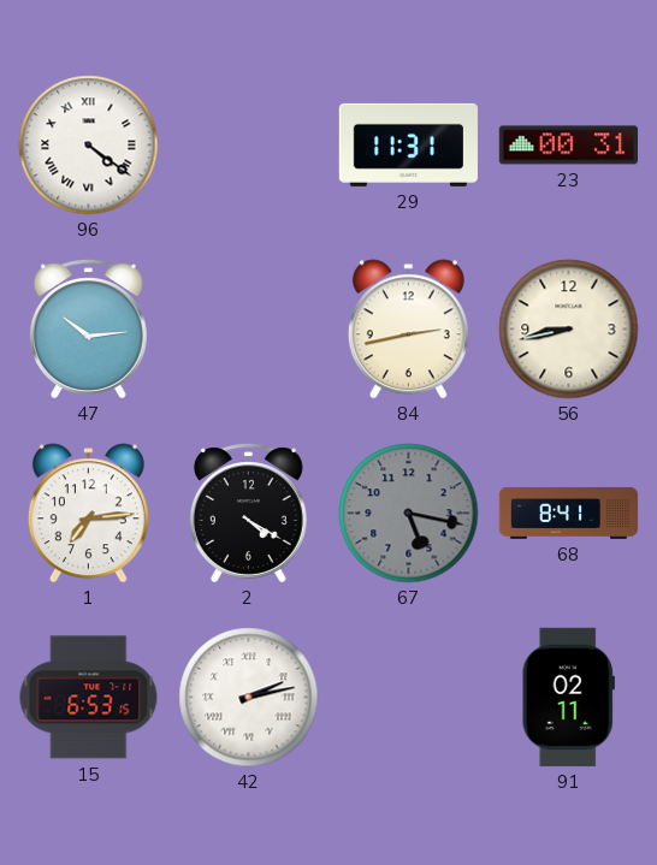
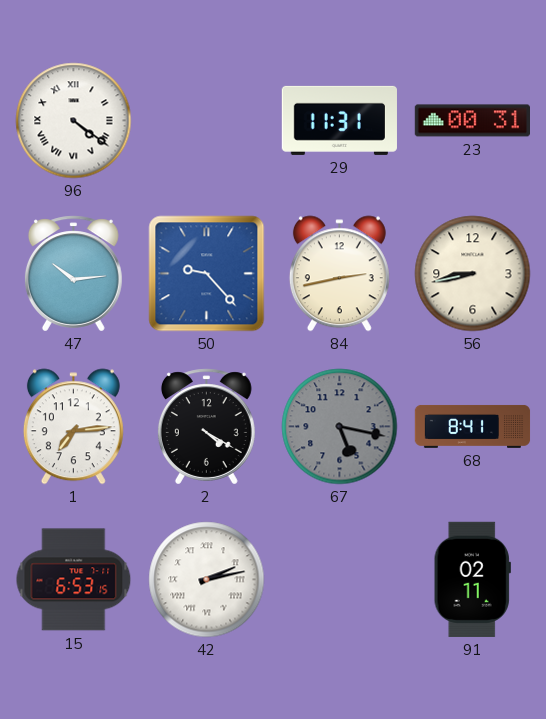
50: none -> 9:23 (207, 274)
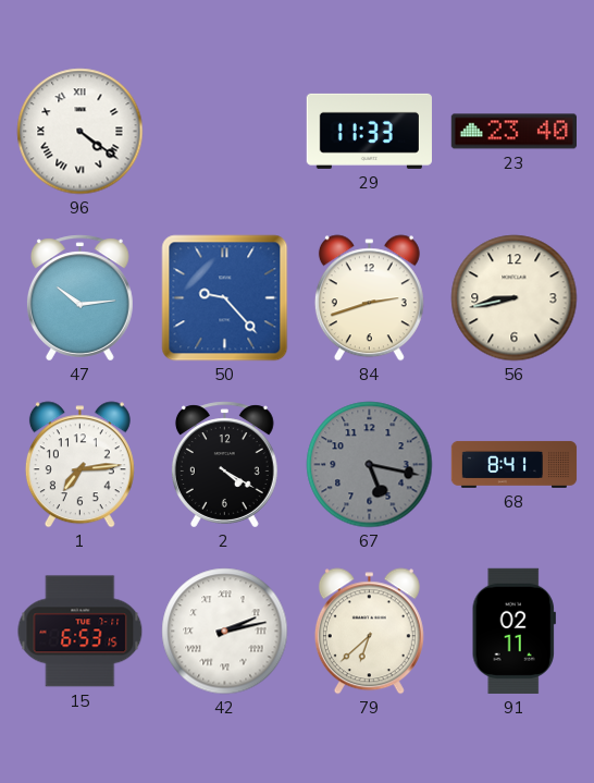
29: 11:31 -> 11:33 (369, 131)
23: 00:31 -> 23:40 (513, 132)
84: 2:43 -> 2:42 (369, 298)
79: none -> 6:38 (369, 632)
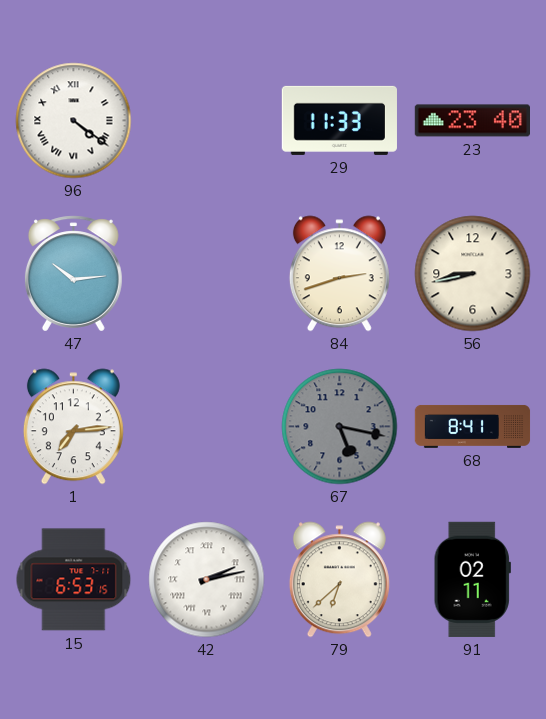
50: 9:23 -> none (225, 298)
2: 4:20 -> none (224, 465)
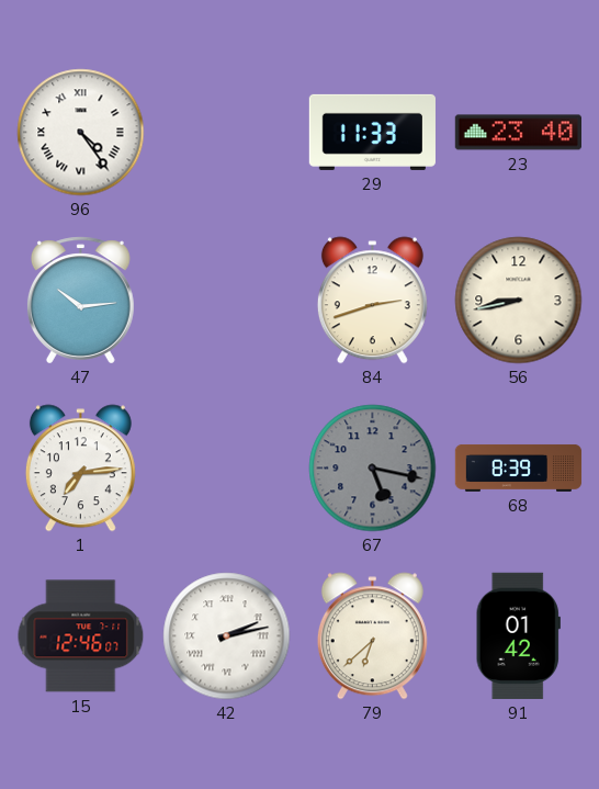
96: 4:21 -> 4:24 (81, 133)
68: 8:41 -> 8:39 (519, 469)
15: 6:53 -> 12:46 (81, 636)
91: 02:11 -> 01:42 (518, 635)
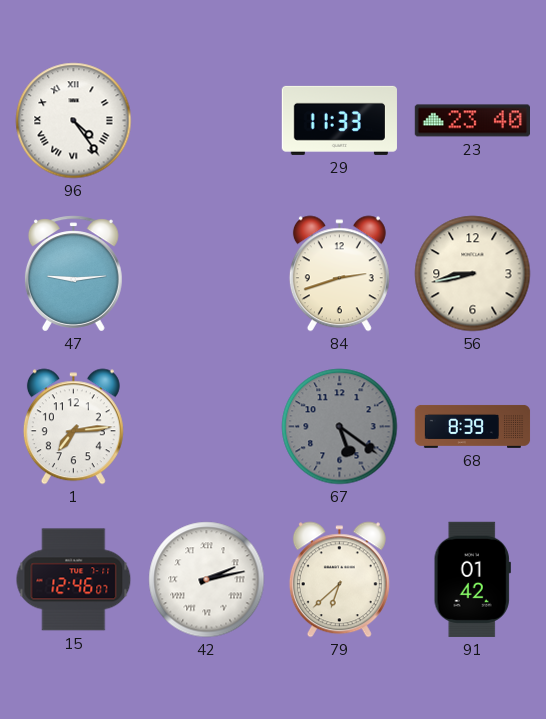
47: 10:14 -> 9:14 (73, 274)
67: 5:17 -> 5:21 (340, 427)
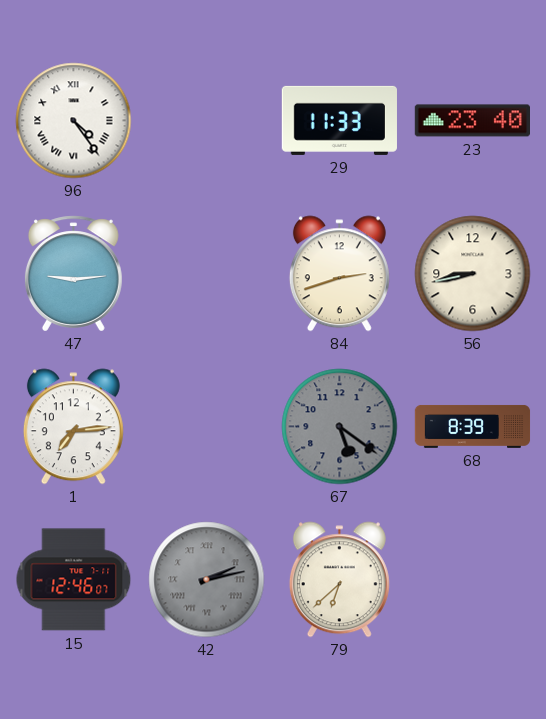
42 dial: white -> grey (207, 580)
91: 01:42 -> none (472, 579)
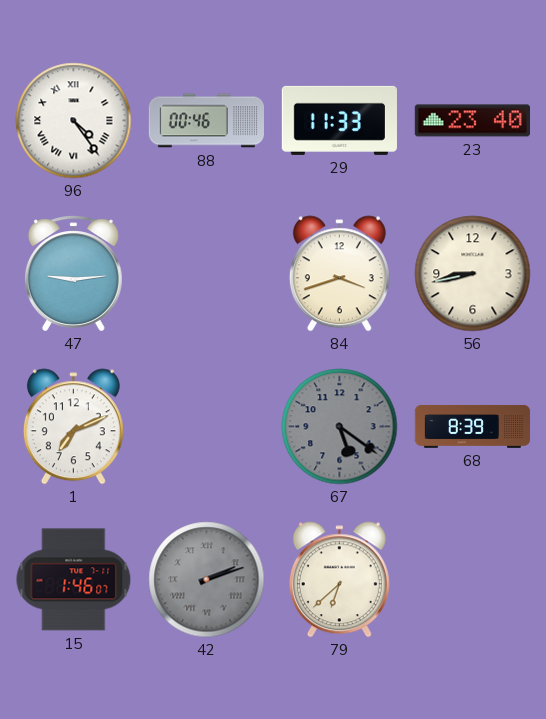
88: none -> 00:46 (207, 121)
84: 2:42 -> 3:42 (339, 274)
1: 7:14 -> 7:11 (73, 427)
15: 12:46 -> 1:46 (74, 580)
42: 2:13 -> 2:12 (207, 580)
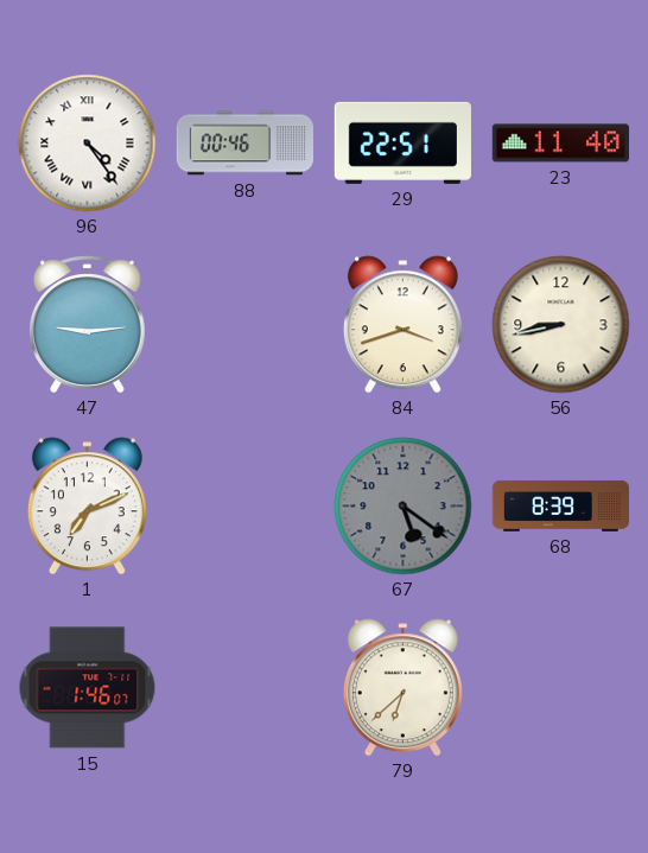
29: 11:33 -> 22:51 (402, 142)
23: 23:40 -> 11:40 (560, 144)
42: 2:12 -> none (207, 580)
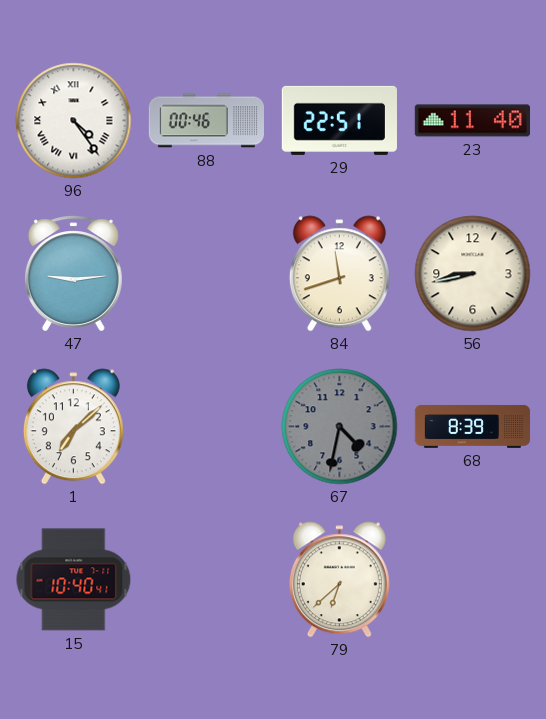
84: 3:42 -> 11:42 (339, 274)
1: 7:11 -> 7:08 (73, 427)
67: 5:21 -> 4:32 (340, 427)
15: 1:46 -> 10:40 (74, 580)
